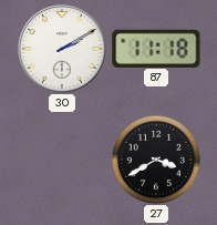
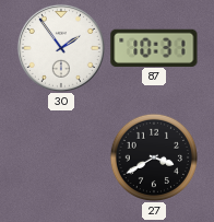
30: 2:10 -> 1:54 (61, 48)
87: 11:18 -> 10:31 (154, 47)
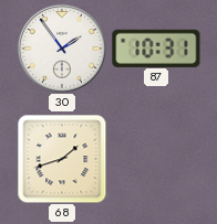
68: none -> 1:42 (62, 159)
27: 3:40 -> none (153, 156)
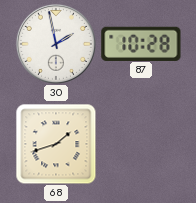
30: 1:54 -> 1:58 (56, 44)
87: 10:31 -> 10:28 (141, 43)
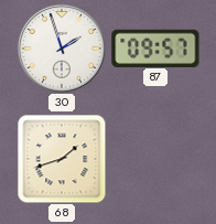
30: 1:58 -> 1:57 (62, 49)
87: 10:28 -> 09:57 (155, 47)
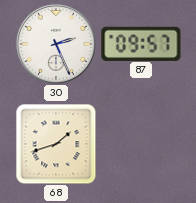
30: 1:57 -> 2:26 (56, 44)
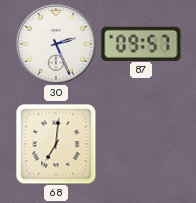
68: 1:42 -> 7:01 (56, 144)
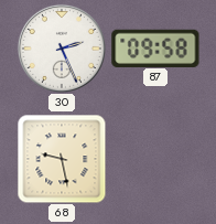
87: 09:57 -> 09:58 (155, 47)
68: 7:01 -> 9:28 (62, 159)
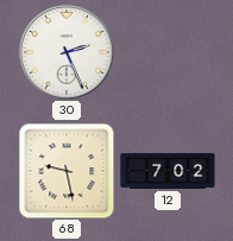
87: 09:58 -> none (155, 47)
12: none -> 7:02 (168, 171)
